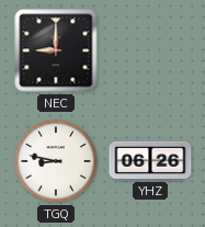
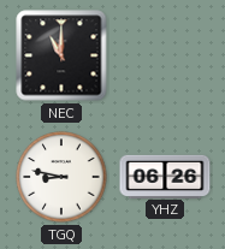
NEC: 9:00 -> 11:00 (61, 55)
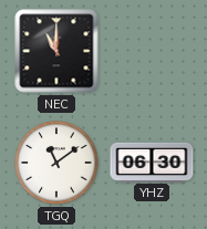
TGQ: 8:47 -> 11:09 (56, 163)
YHZ: 06:26 -> 06:30 (152, 162)
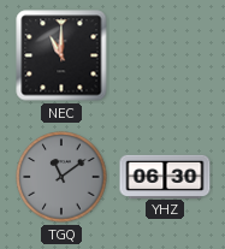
TGQ dial: white -> grey (61, 177)
